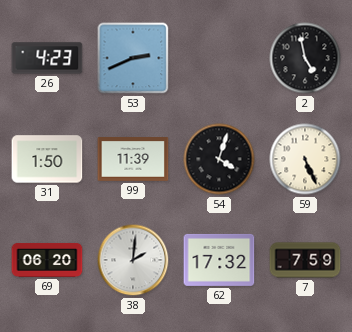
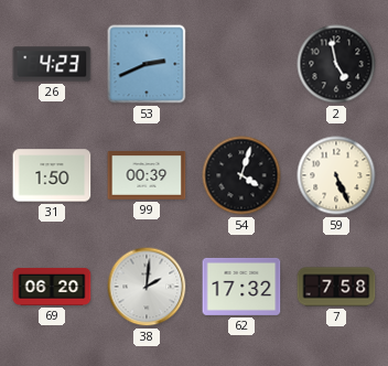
99: 11:39 -> 00:39 (147, 175)
7: 7:59 -> 7:58 (336, 287)
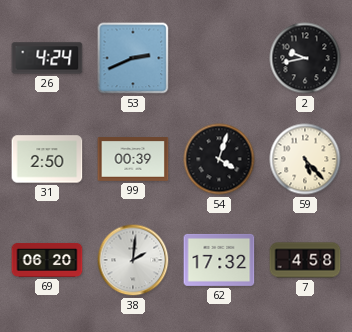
26: 4:23 -> 4:24 (47, 58)
2: 4:58 -> 9:43 (305, 58)
31: 1:50 -> 2:50 (47, 159)
59: 5:26 -> 5:23 (305, 159)
7: 7:58 -> 4:58 (305, 260)
